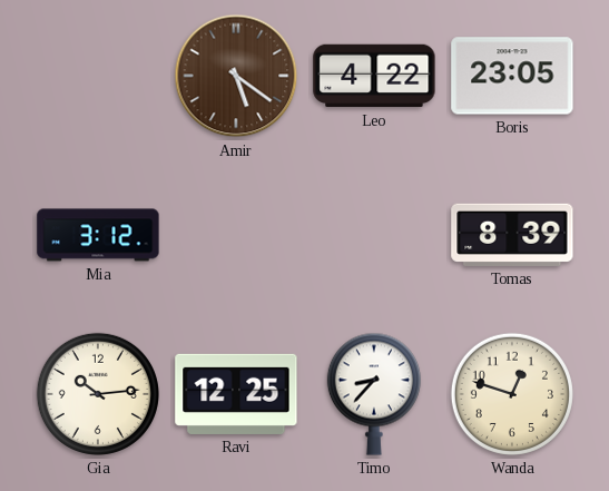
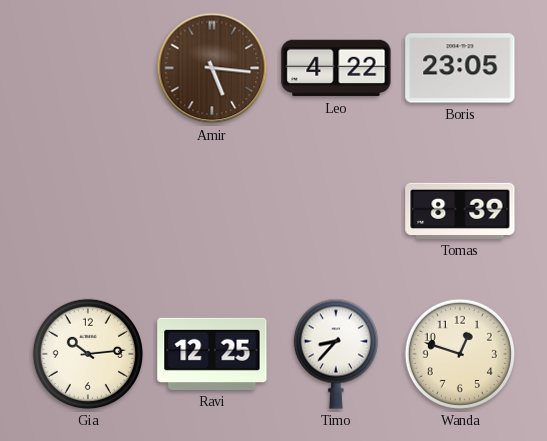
Amir: 5:21 -> 5:16 (212, 68)
Mia: 3:12 -> none (98, 235)
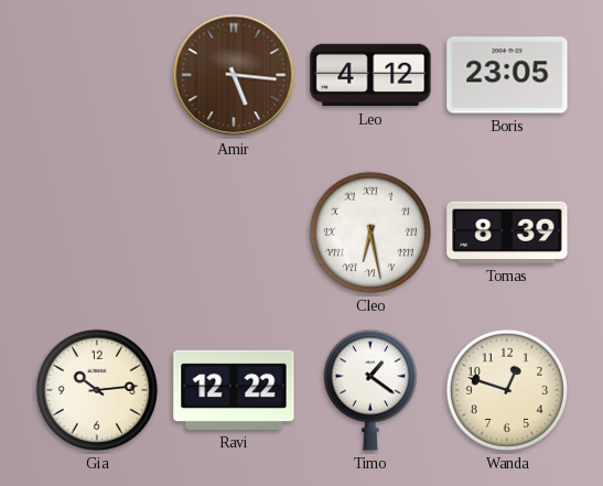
Leo: 4:22 -> 4:12 (370, 75)
Cleo: none -> 6:28 (370, 233)
Ravi: 12:25 -> 12:22 (234, 390)
Timo: 8:37 -> 1:21 (370, 390)
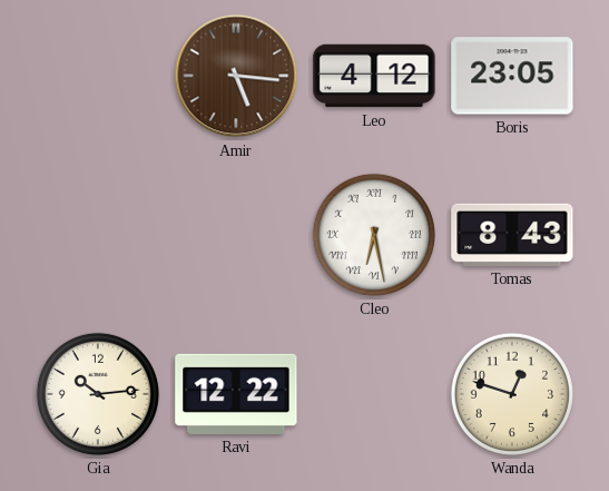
Tomas: 8:39 -> 8:43 (512, 235)
Timo: 1:21 -> none (370, 390)
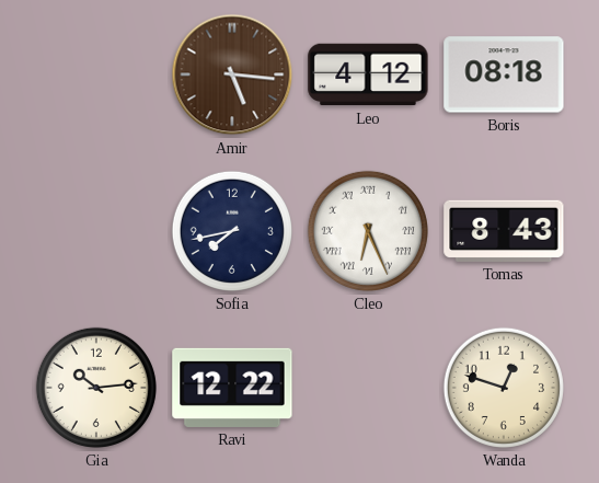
Boris: 23:05 -> 08:18 (504, 74)
Sofia: none -> 7:43 (232, 231)
Cleo: 6:28 -> 6:26 (368, 231)
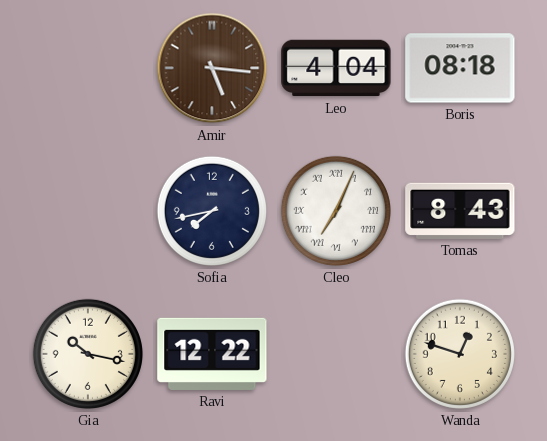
Leo: 4:12 -> 4:04 (336, 68)
Cleo: 6:26 -> 7:04 (336, 211)
Gia: 10:14 -> 10:17 (88, 354)
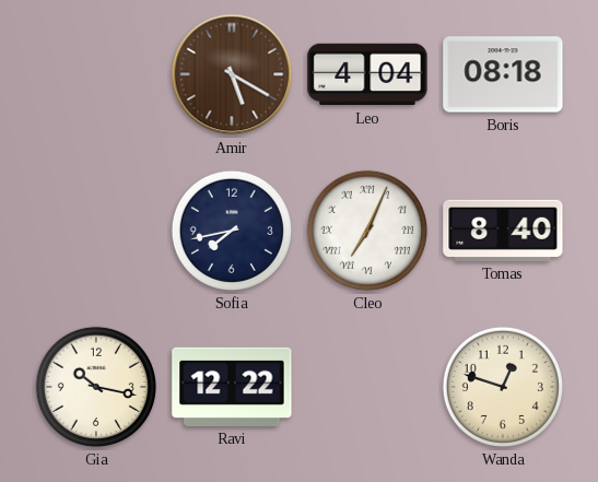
Amir: 5:16 -> 5:20 (232, 74)
Tomas: 8:43 -> 8:40 (503, 231)
